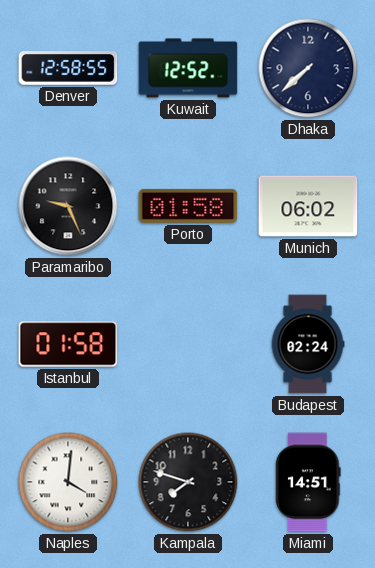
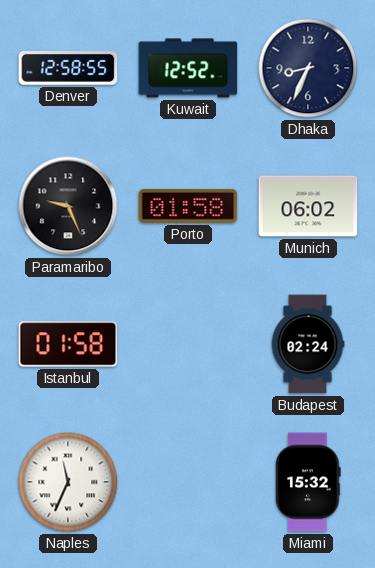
Dhaka: 7:38 -> 8:34 (308, 68)
Naples: 4:01 -> 11:34 (68, 482)
Kampala: 7:48 -> none (188, 482)
Miami: 14:51 -> 15:32 (308, 482)
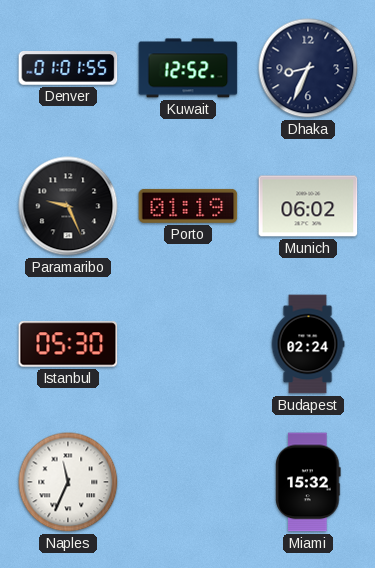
Denver: 12:58 -> 01:01 (68, 69)
Porto: 01:58 -> 01:19 (188, 206)
Istanbul: 01:58 -> 05:30 (68, 344)
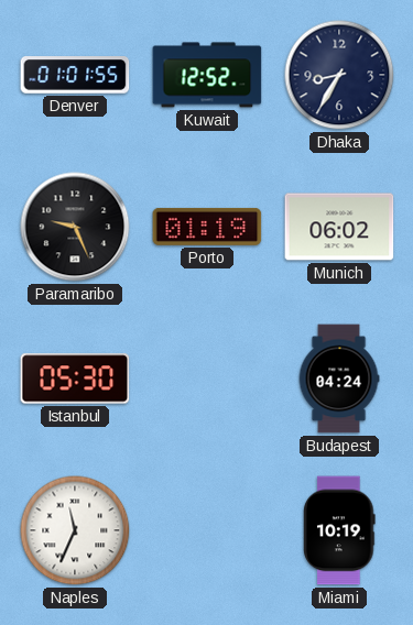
Dhaka: 8:34 -> 8:35 (339, 75)
Budapest: 02:24 -> 04:24 (339, 379)
Miami: 15:32 -> 10:19 (339, 530)
